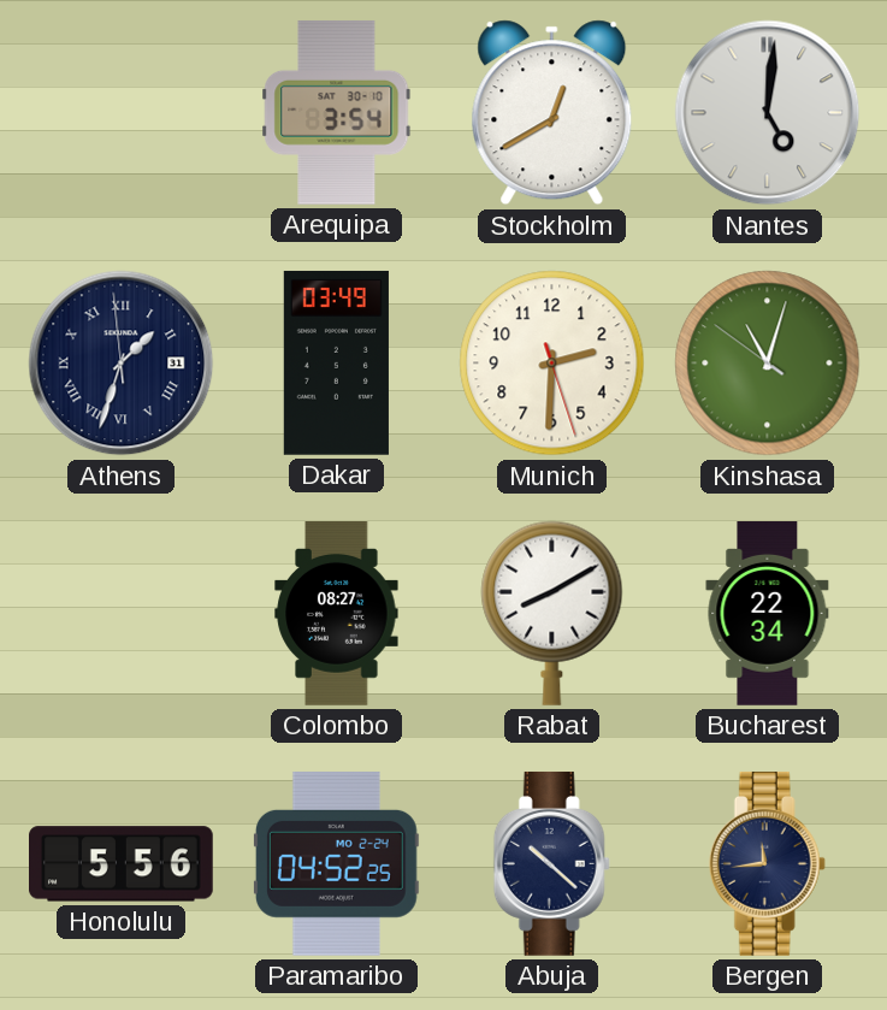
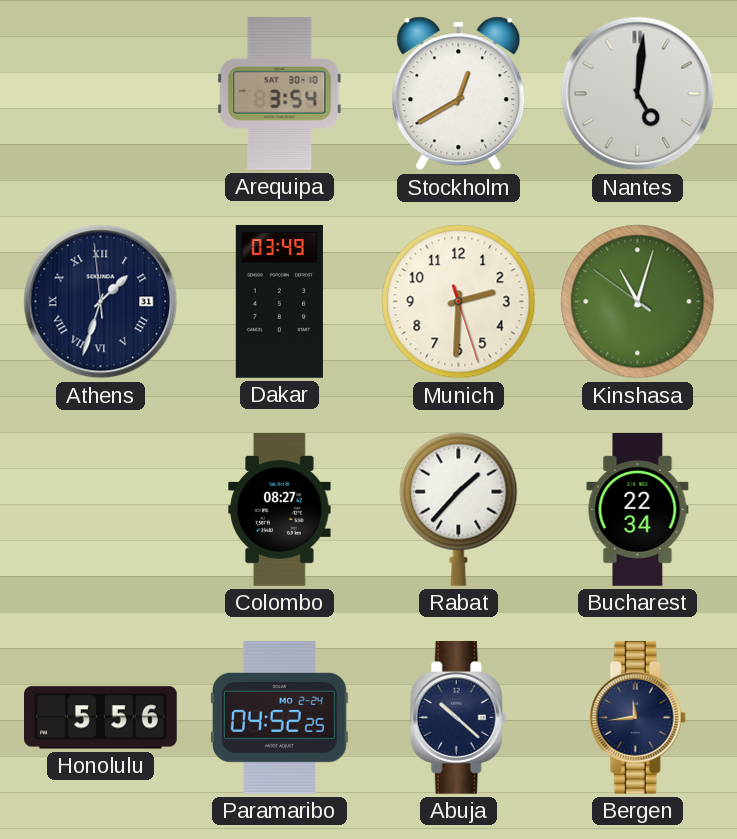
Rabat: 8:10 -> 1:37 (459, 509)
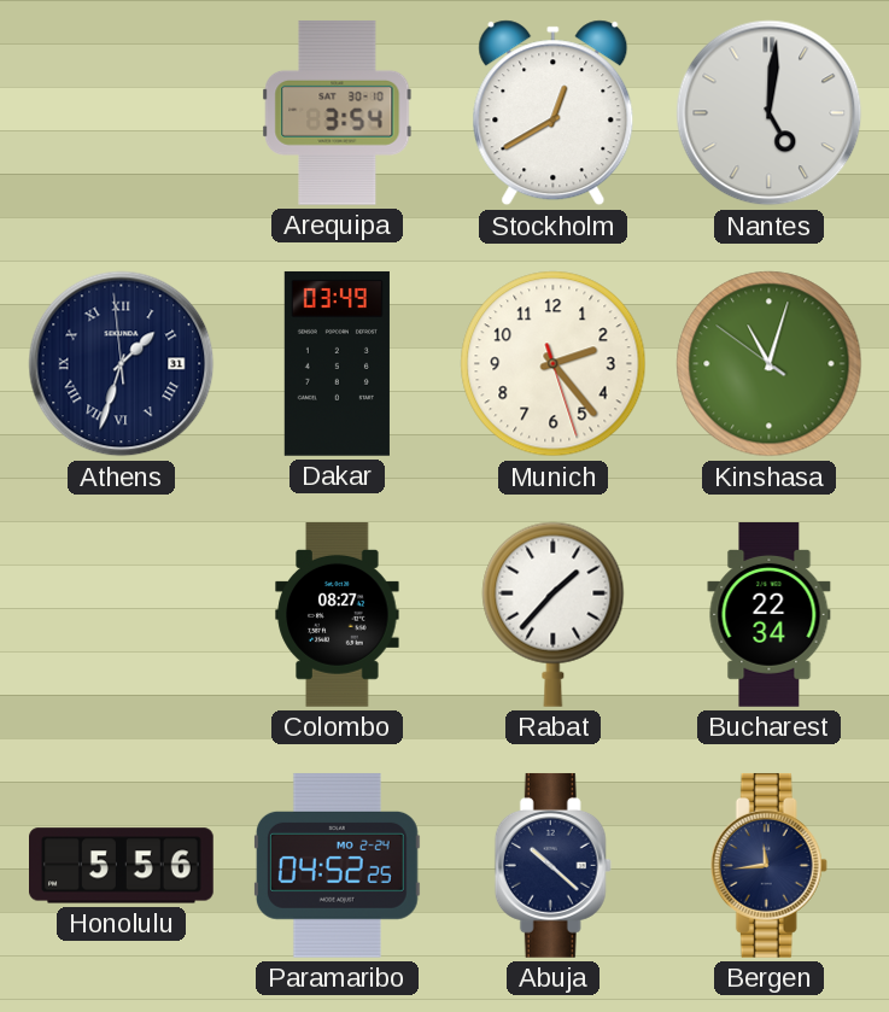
Munich: 2:30 -> 2:23 (554, 364)
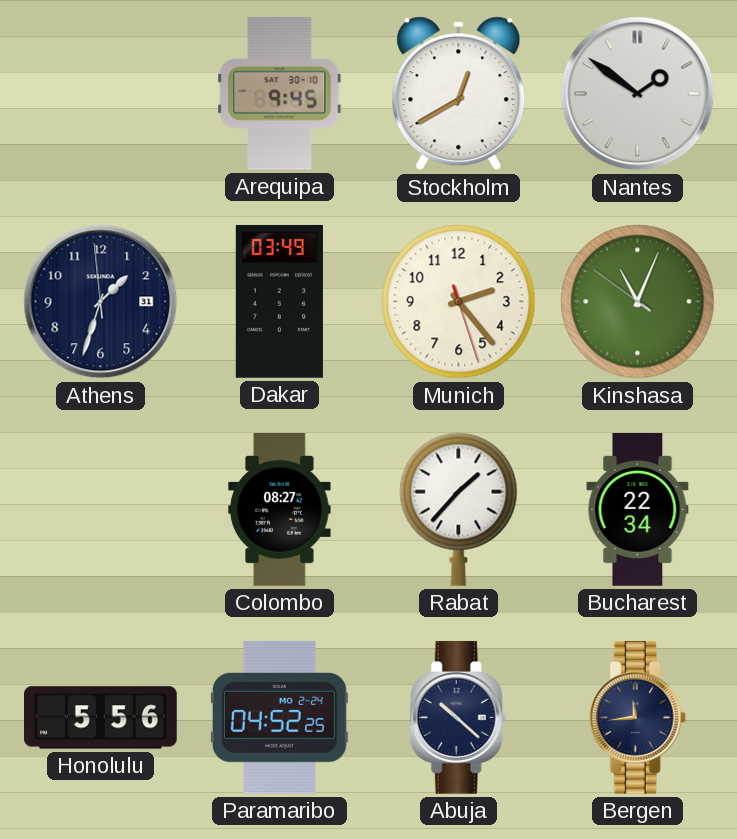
Arequipa: 3:54 -> 9:45 (280, 93)
Nantes: 5:01 -> 1:51 (638, 94)
Athens numerals: Roman -> Arabic (101, 302)
Kinshasa: 11:02 -> 11:03 (638, 302)
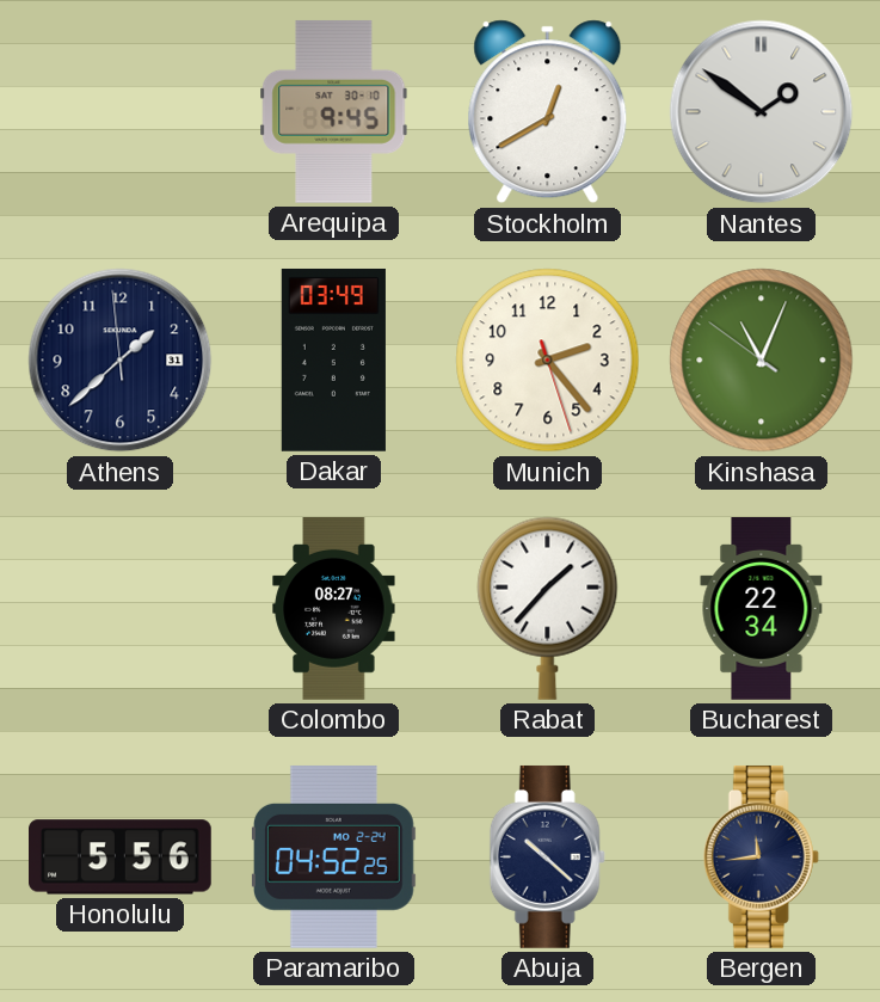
Athens: 1:32 -> 1:37 (121, 361)
